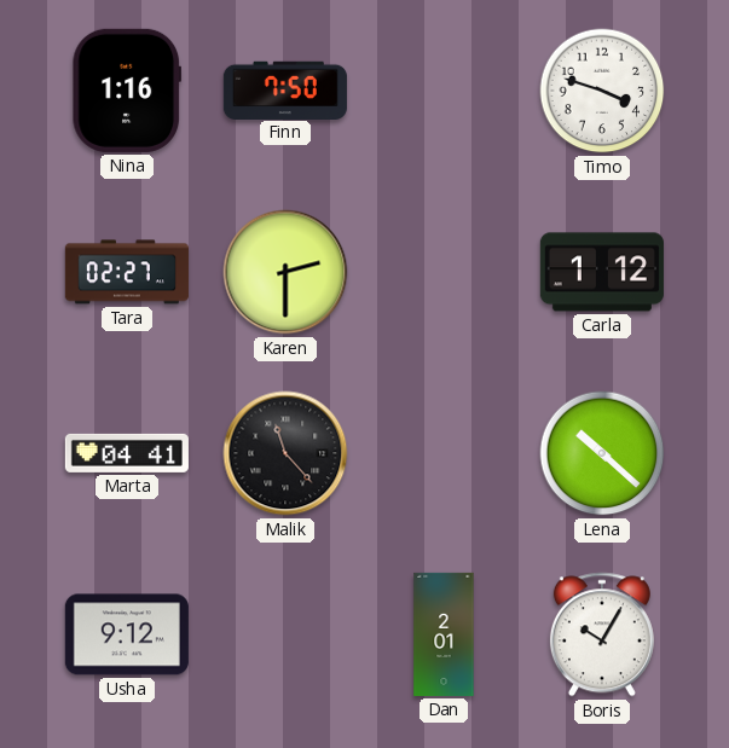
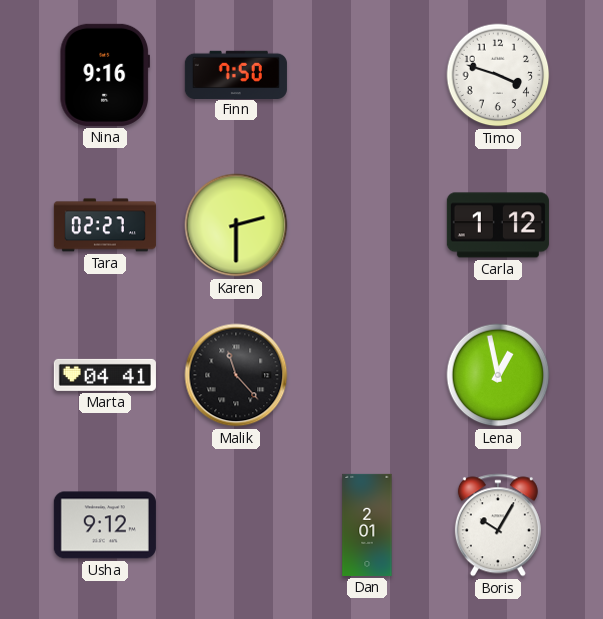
Nina: 1:16 -> 9:16 (104, 75)
Lena: 10:22 -> 12:58 (498, 375)
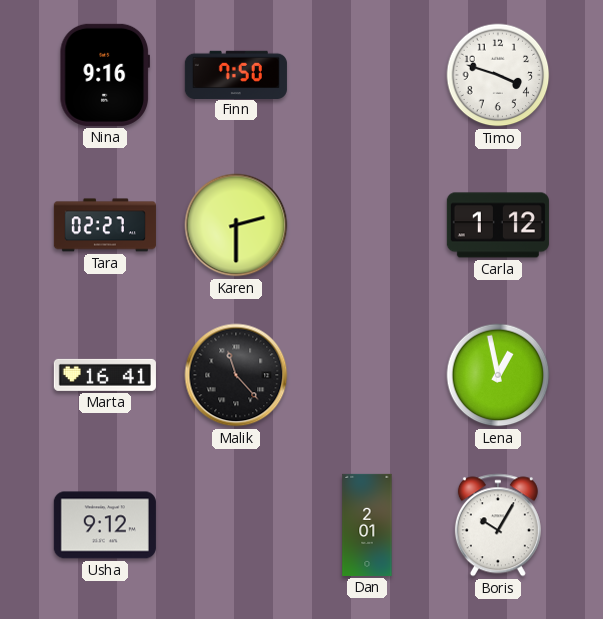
Marta: 04:41 -> 16:41 (105, 375)
